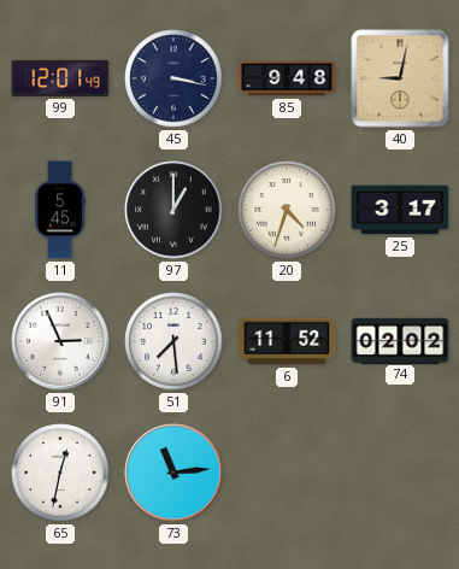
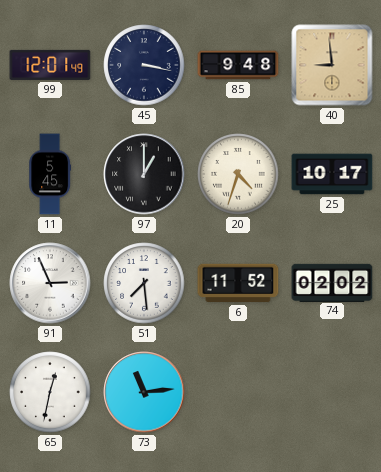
40: 9:02 -> 8:59 (332, 65)
25: 3:17 -> 10:17 (332, 174)
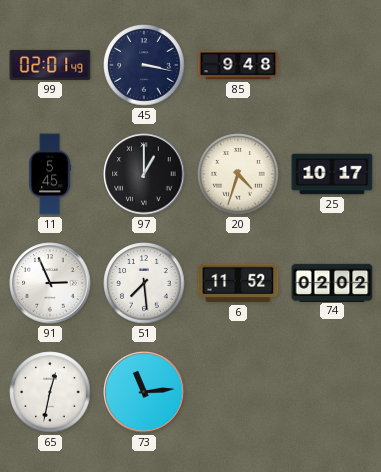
99: 12:01 -> 02:01 (50, 65)
40: 8:59 -> none (332, 65)
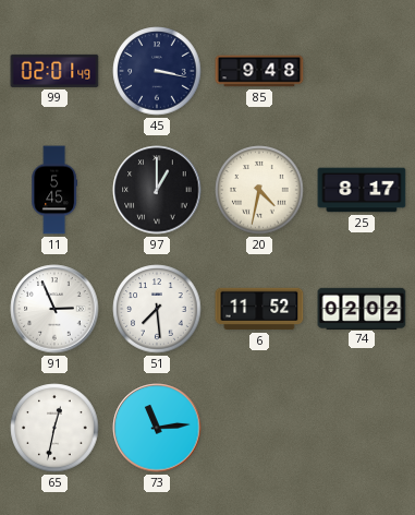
20: 4:33 -> 4:32 (259, 190)
25: 10:17 -> 8:17 (362, 190)
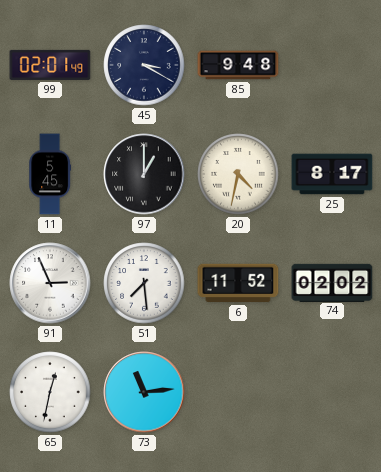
45: 3:17 -> 3:20 (144, 65)
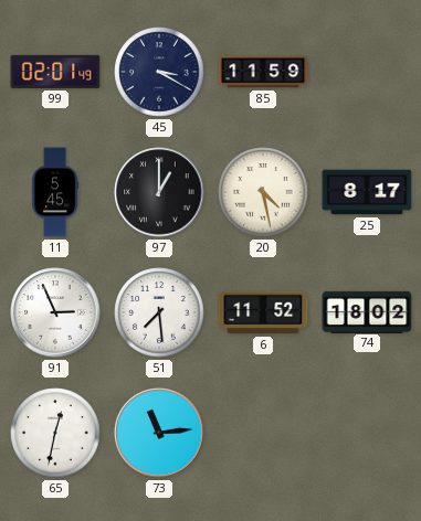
85: 9:48 -> 11:59 (263, 72)
20: 4:32 -> 4:28 (263, 192)
74: 02:02 -> 18:02 (367, 311)
